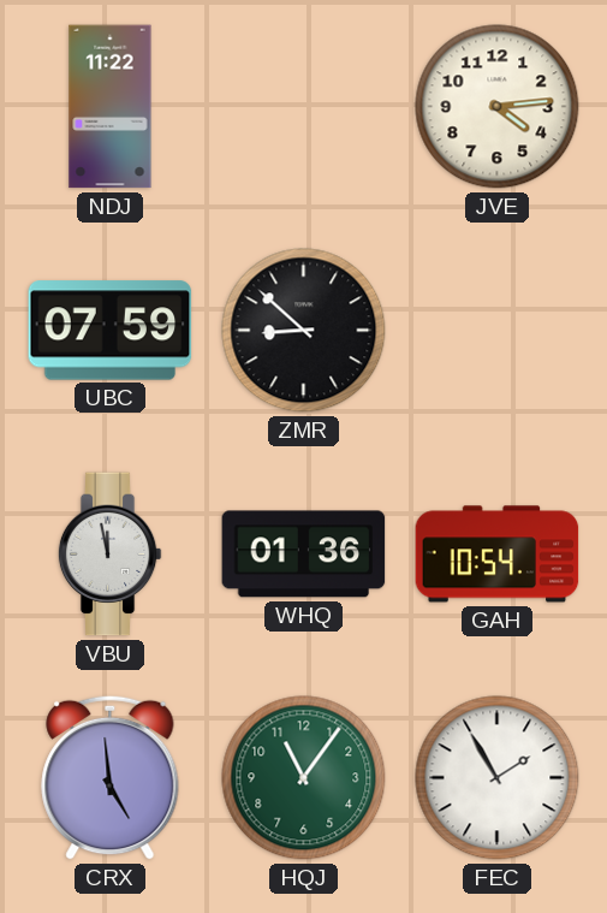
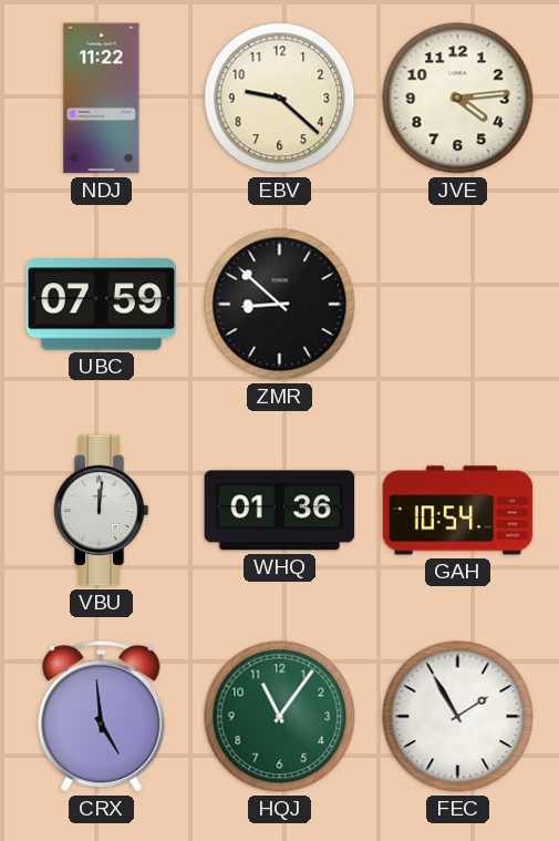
EBV: none -> 9:22 (280, 99)
VBU: 11:58 -> 12:01 (101, 511)
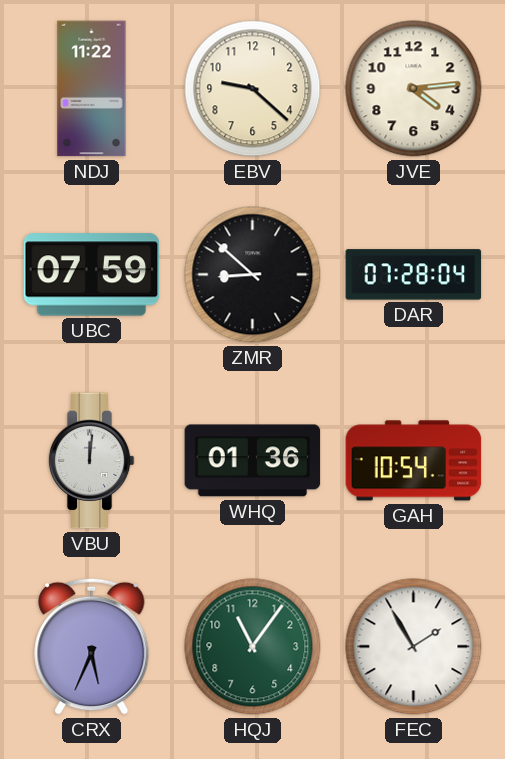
DAR: none -> 07:28 (414, 275)
CRX: 4:59 -> 5:34 (92, 646)
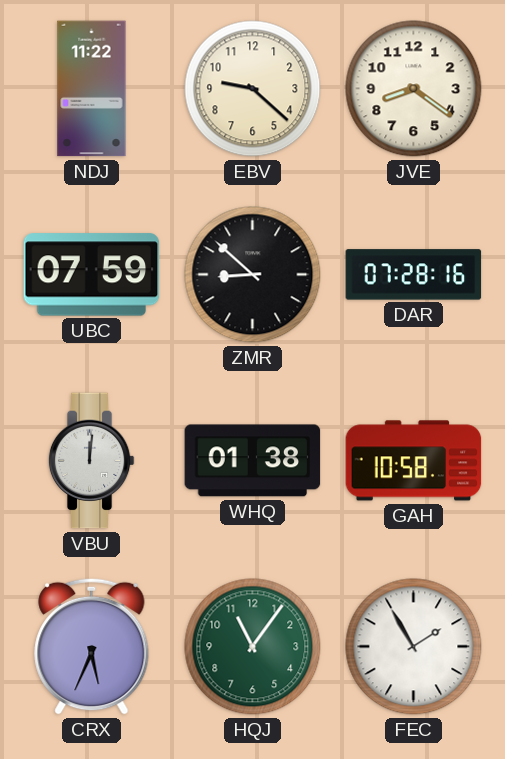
JVE: 4:14 -> 8:21 (414, 89)
DAR: 07:28:04 -> 07:28:16 (414, 275)
WHQ: 01:36 -> 01:38 (253, 461)
GAH: 10:54 -> 10:58 (414, 461)
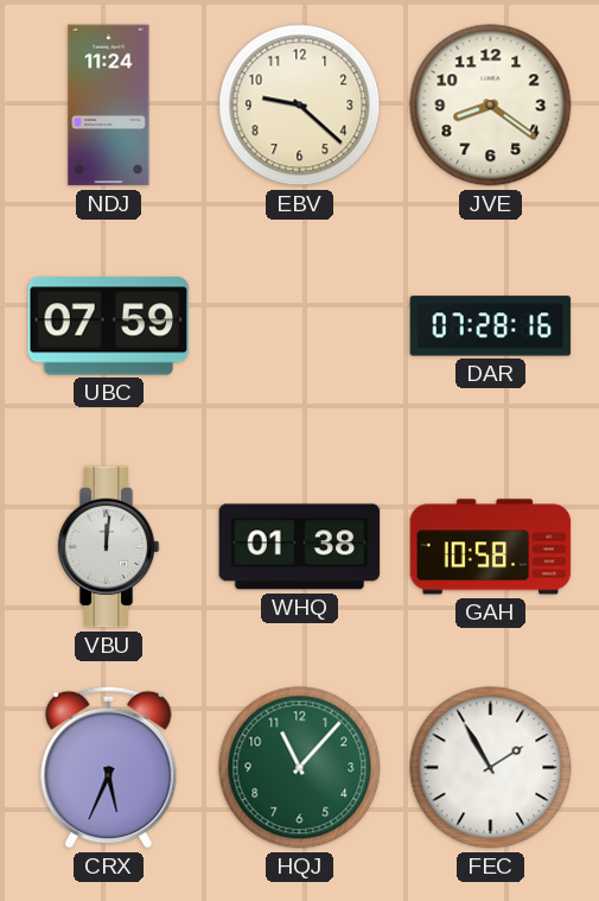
NDJ: 11:22 -> 11:24 (109, 106)
ZMR: 8:52 -> none (253, 275)
HQJ: 11:06 -> 11:07 (300, 768)
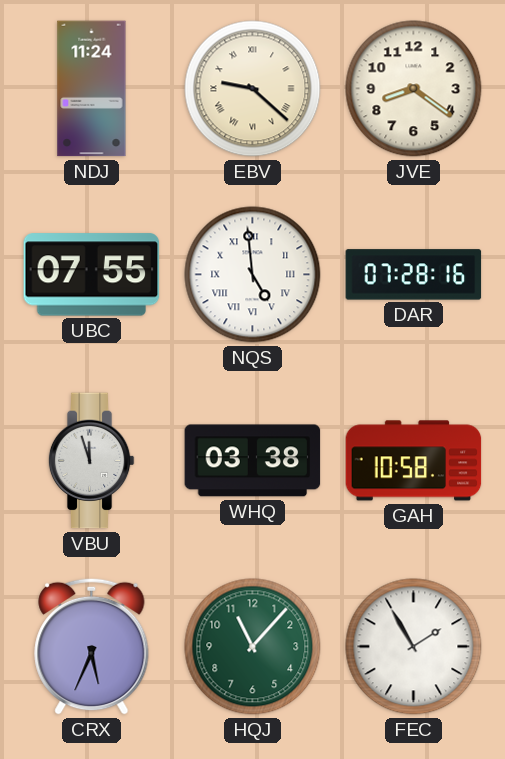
EBV numerals: Arabic -> Roman (253, 89)
UBC: 07:59 -> 07:55 (92, 275)
NQS: none -> 4:59 (253, 275)
VBU: 12:01 -> 11:57 (91, 461)
WHQ: 01:38 -> 03:38 (253, 461)
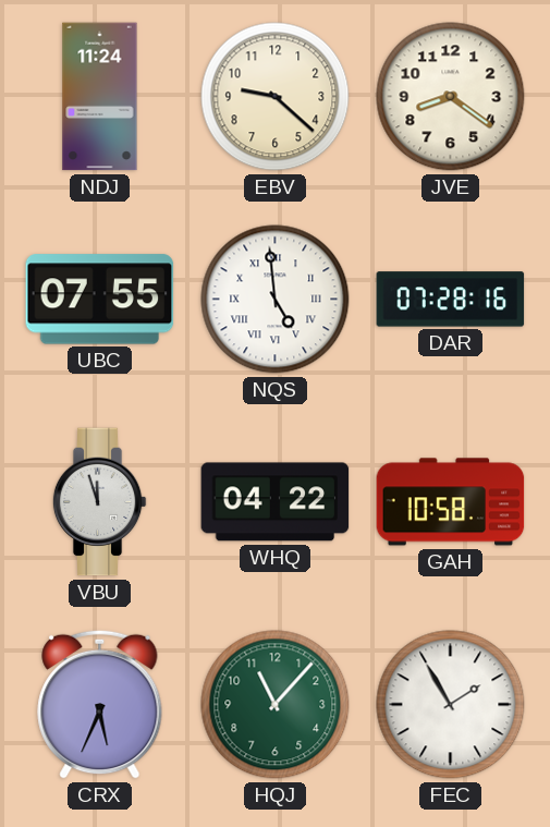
EBV numerals: Roman -> Arabic (276, 97)
WHQ: 03:38 -> 04:22 (276, 502)
